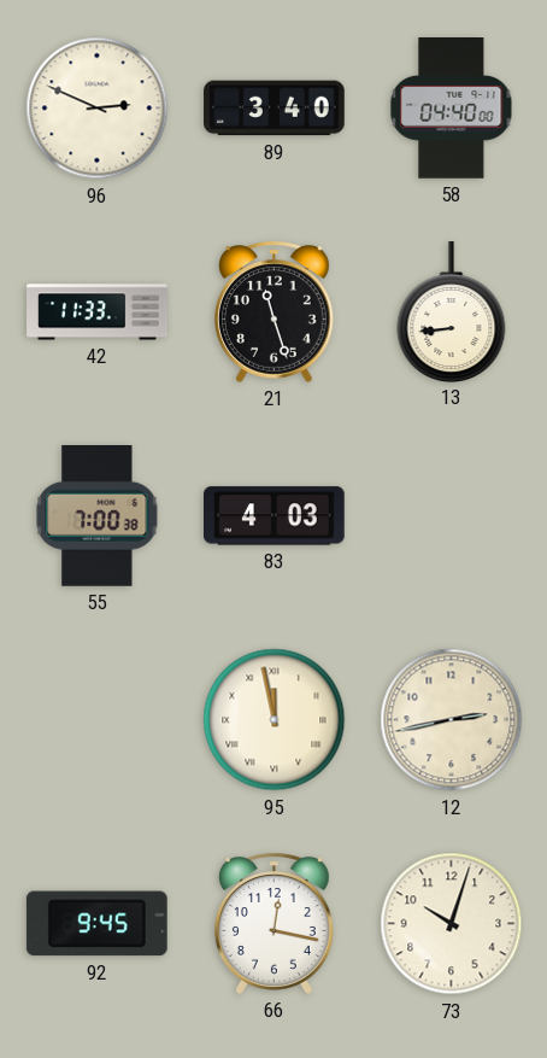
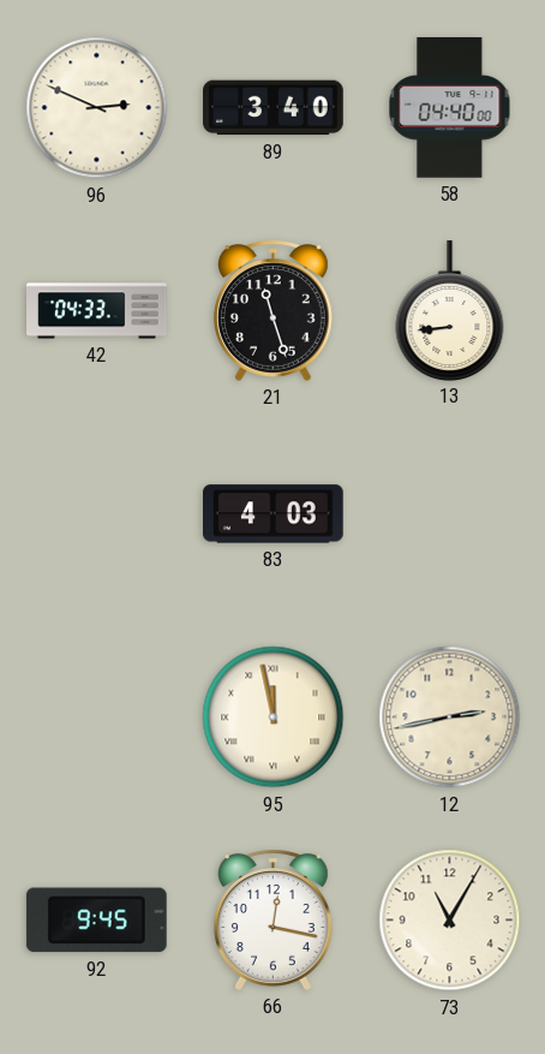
42: 11:33 -> 04:33 (97, 311)
55: 7:00 -> none (98, 516)
73: 10:03 -> 11:05 (450, 921)
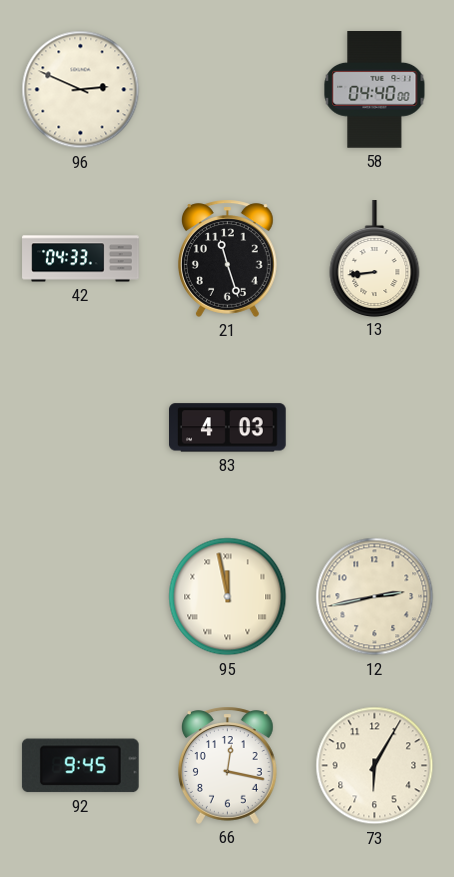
89: 3:40 -> none (274, 108)
73: 11:05 -> 6:05 (375, 766)
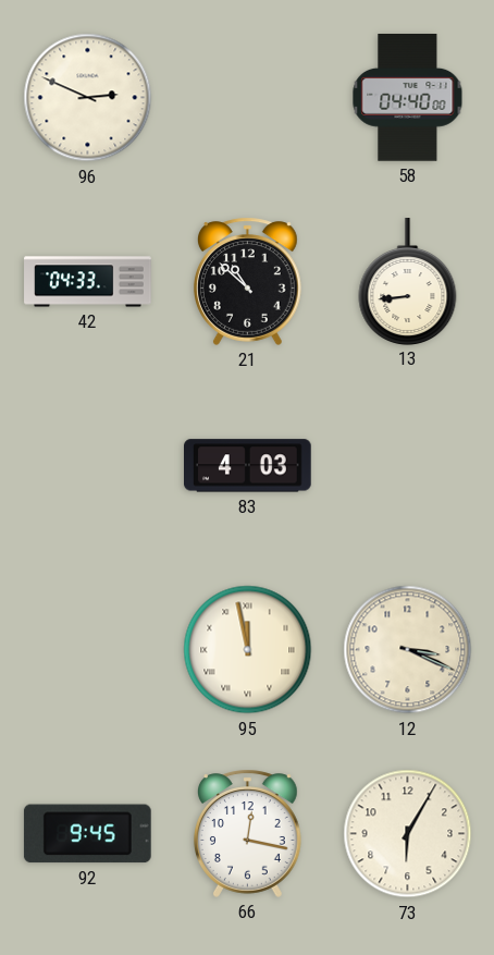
21: 11:27 -> 10:52 (247, 281)
12: 2:43 -> 3:19 (408, 650)
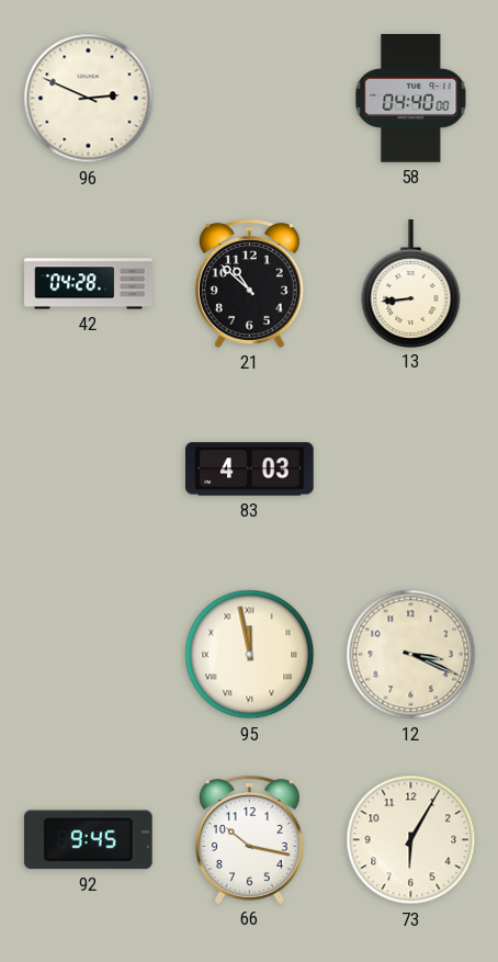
42: 04:33 -> 04:28 (89, 284)
66: 12:17 -> 10:17 (249, 839)
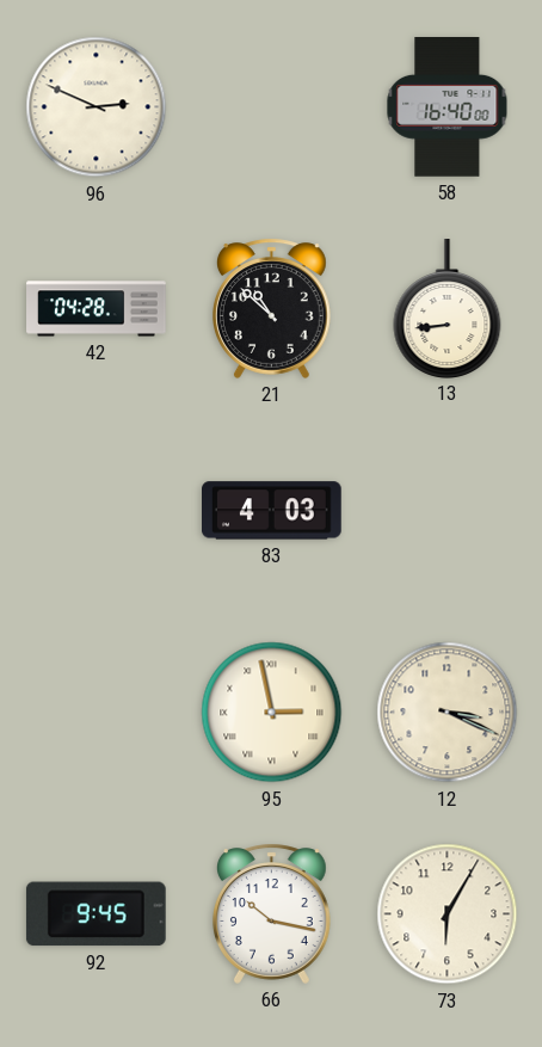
58: 04:40 -> 16:40 (448, 107)
95: 11:58 -> 2:58 (272, 713)
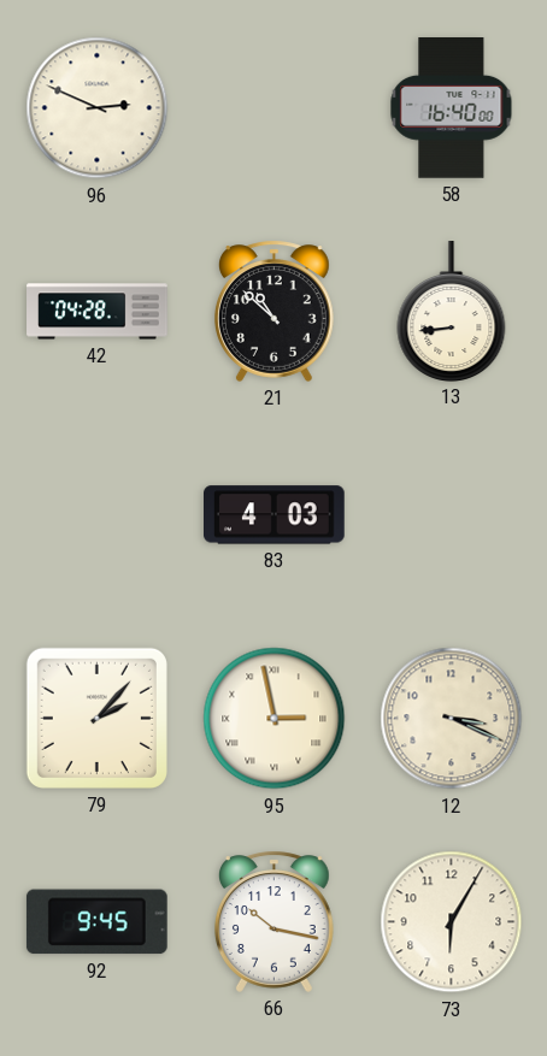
79: none -> 2:07 (96, 718)
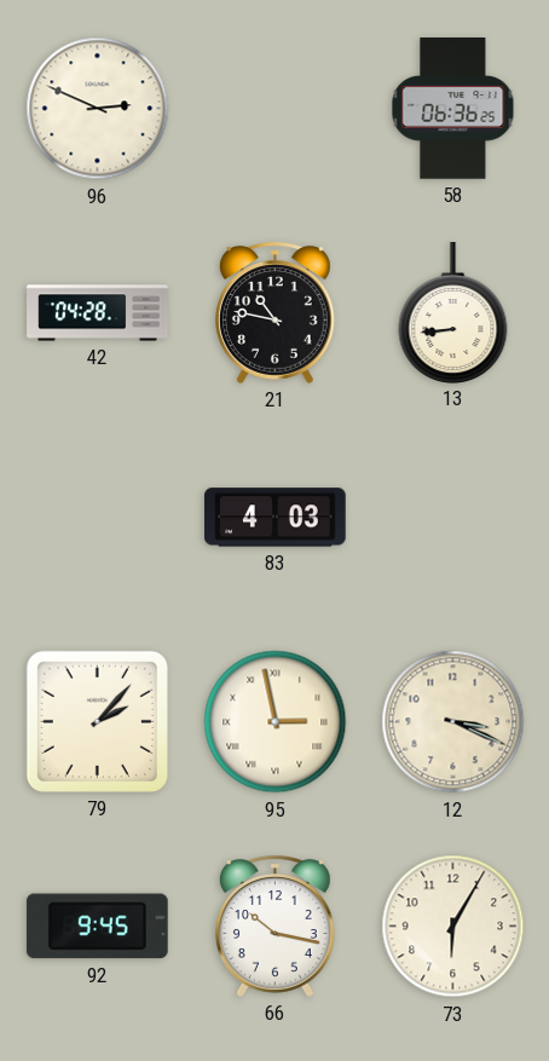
58: 16:40 -> 06:36 (453, 109)
21: 10:52 -> 10:47 (274, 312)
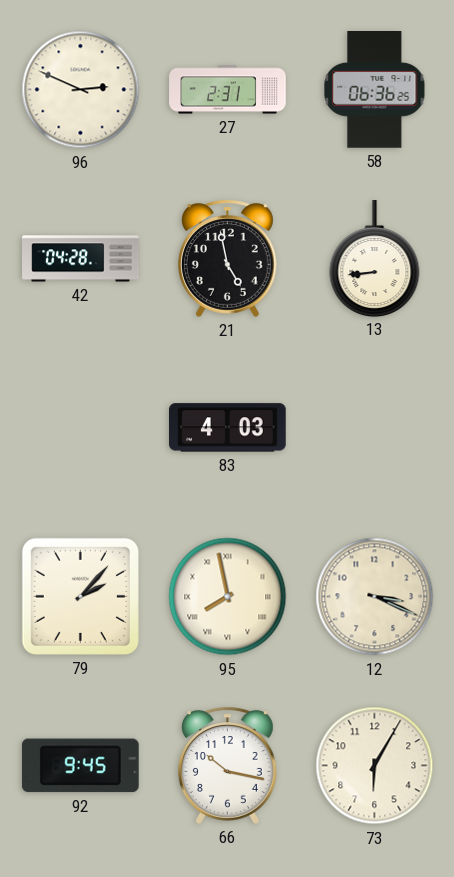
27: none -> 2:31 (228, 90)
21: 10:47 -> 4:58 (227, 258)
95: 2:58 -> 7:58 (228, 597)
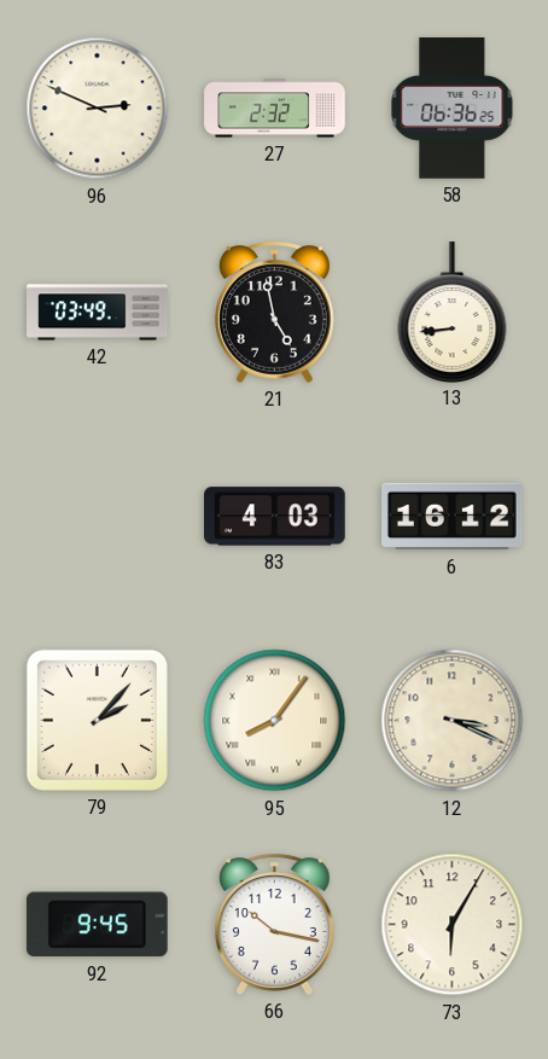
27: 2:31 -> 2:32 (275, 109)
42: 04:28 -> 03:49 (98, 313)
6: none -> 16:12 (453, 517)
95: 7:58 -> 8:06 (275, 721)
